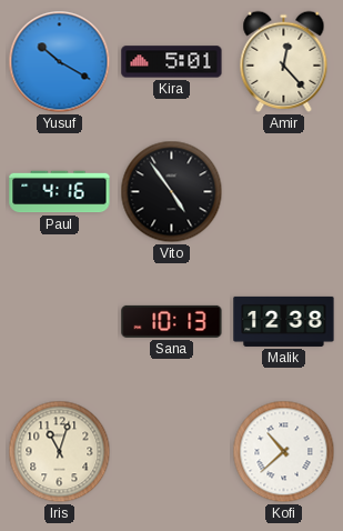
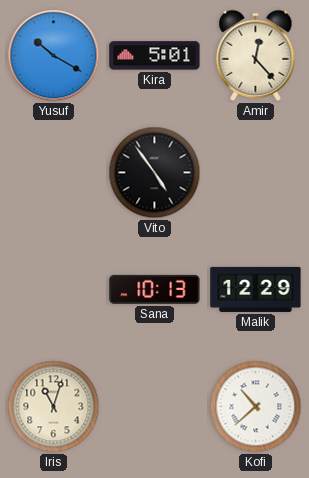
Paul: 4:16 -> none (60, 192)
Malik: 12:38 -> 12:29 (256, 289)
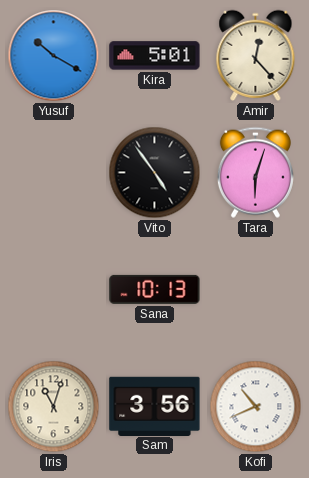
Tara: none -> 6:03 (255, 172)
Malik: 12:29 -> none (256, 289)
Sam: none -> 3:56 (155, 406)
Kofi: 10:38 -> 10:41 (256, 407)
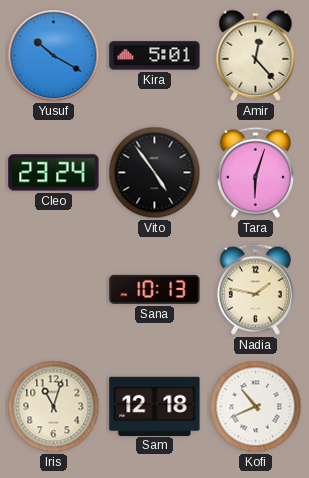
Cleo: none -> 23:24 (54, 173)
Nadia: none -> 1:47 (255, 289)
Sam: 3:56 -> 12:18 (155, 406)
